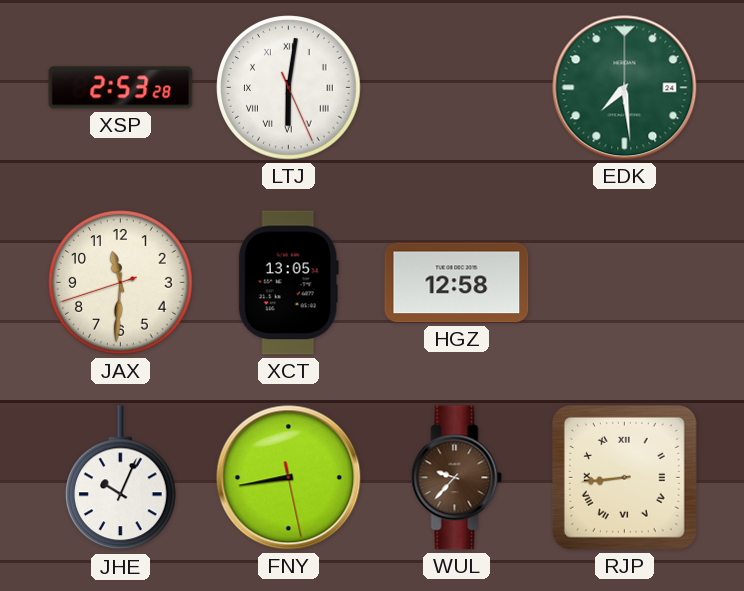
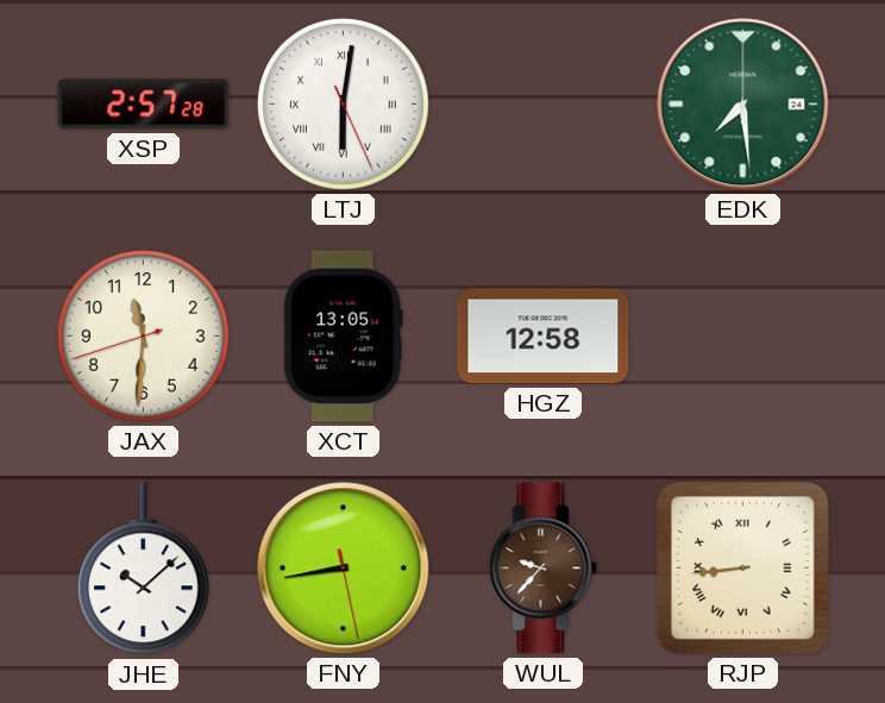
XSP: 2:53 -> 2:57 (144, 105)
JHE: 10:04 -> 10:08 (144, 569)
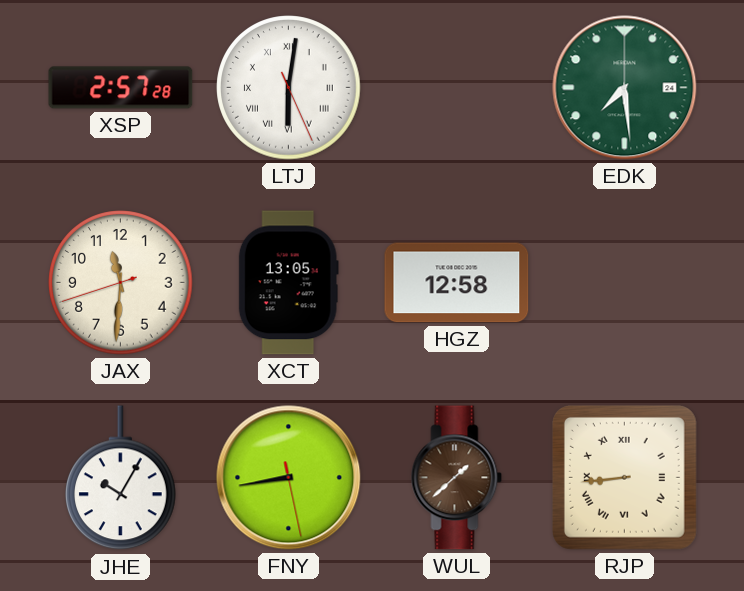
JHE: 10:08 -> 10:05 (121, 478)
WUL: 9:37 -> 1:38 (457, 478)
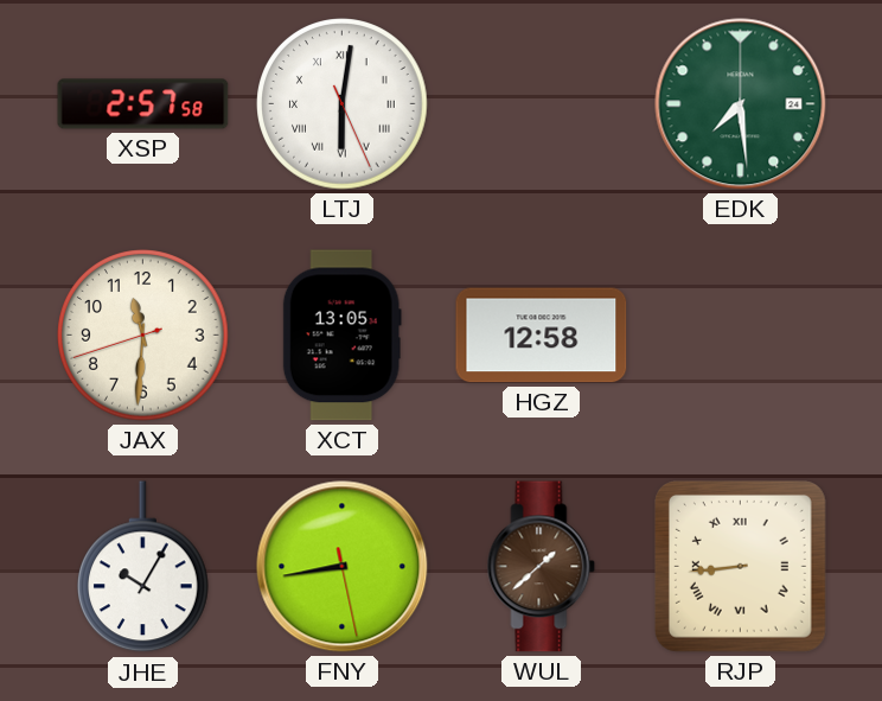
XSP: 2:57:28 -> 2:57:58 (143, 104)
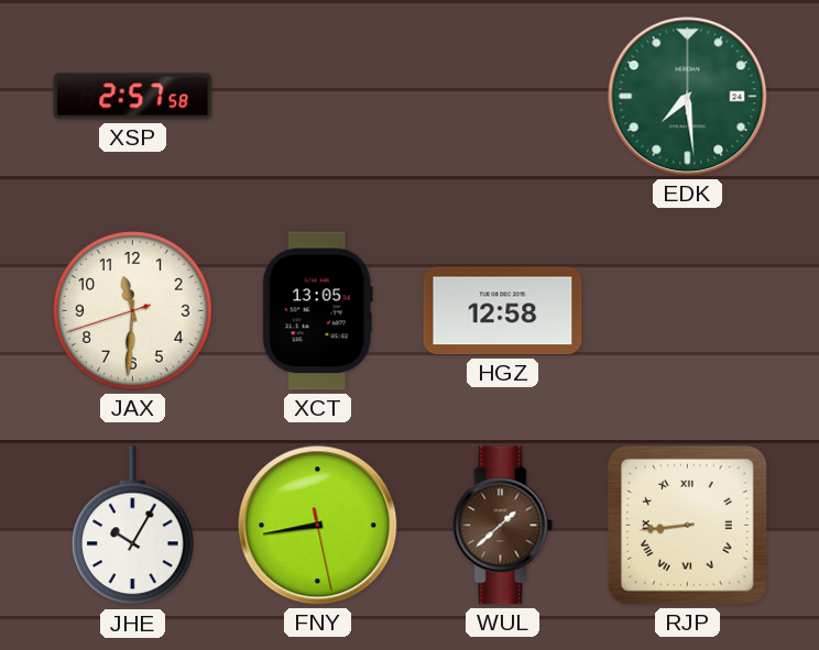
LTJ: 6:01 -> none (343, 104)
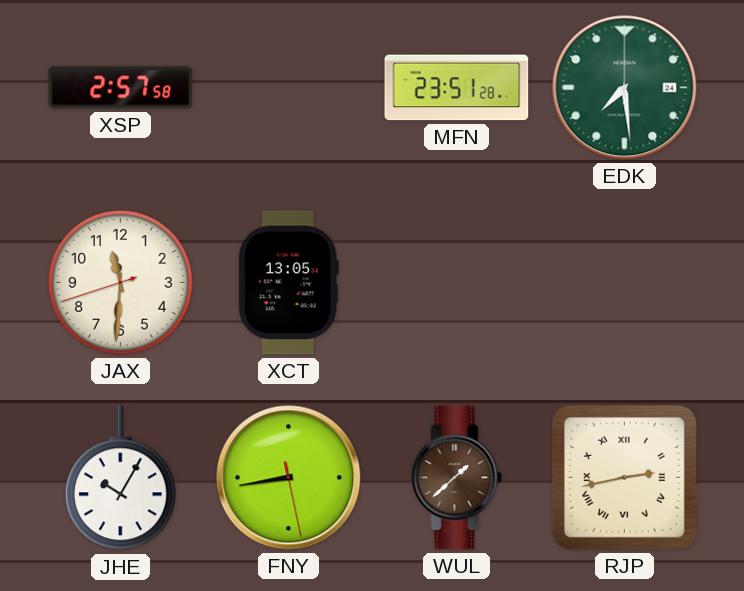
MFN: none -> 23:51 (457, 88)
HGZ: 12:58 -> none (503, 311)
RJP: 8:44 -> 2:43 (624, 477)
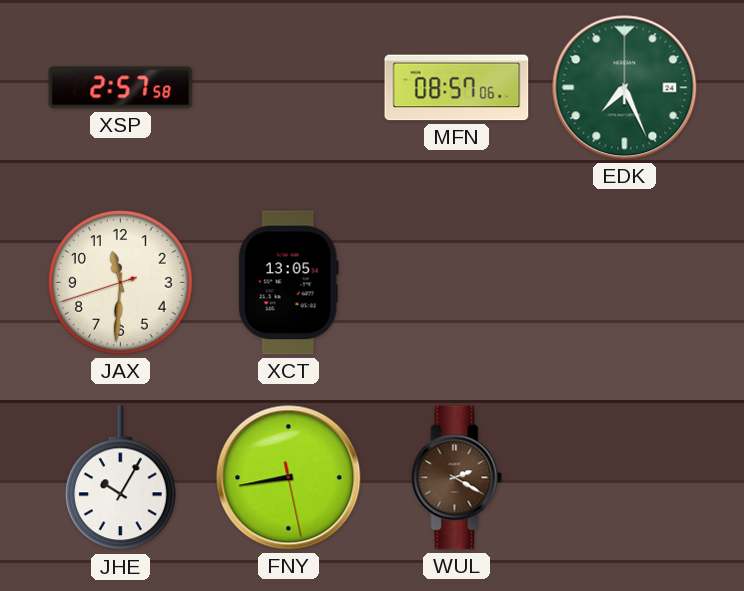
MFN: 23:51 -> 08:57 (457, 88)
EDK: 7:29 -> 7:26 (625, 88)
WUL: 1:38 -> 2:20 (457, 478)
RJP: 2:43 -> none (624, 477)
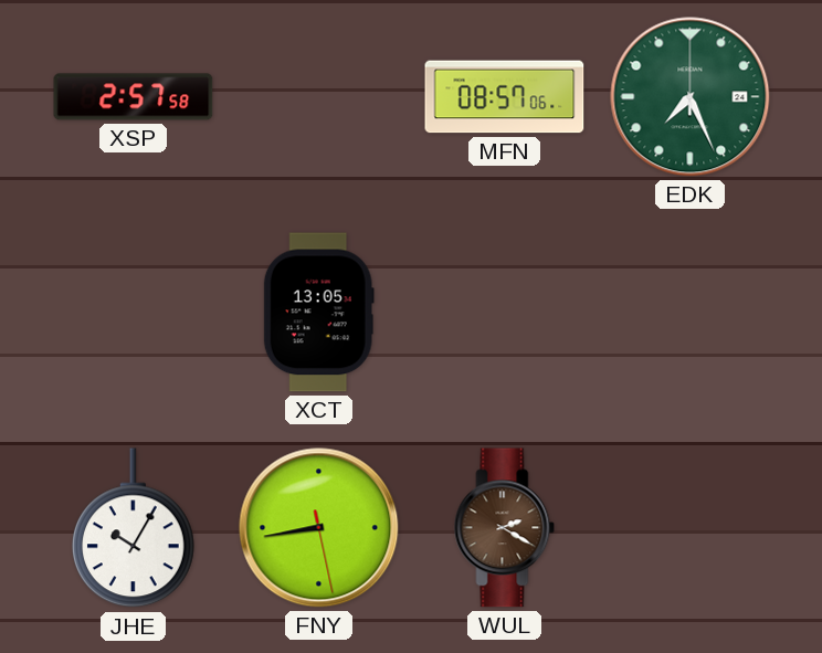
JAX: 11:30 -> none (121, 283)
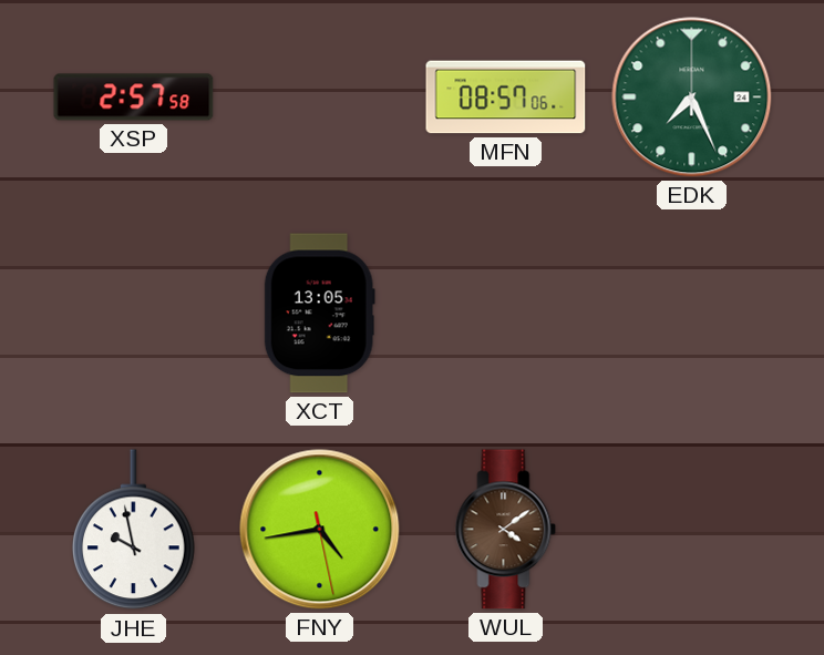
JHE: 10:05 -> 9:58 (134, 530)
FNY: 8:43 -> 4:43 (320, 530)
WUL: 2:20 -> 4:09 (506, 530)
